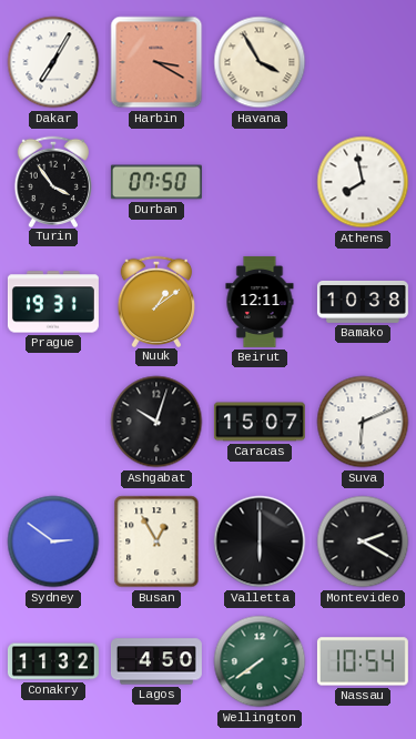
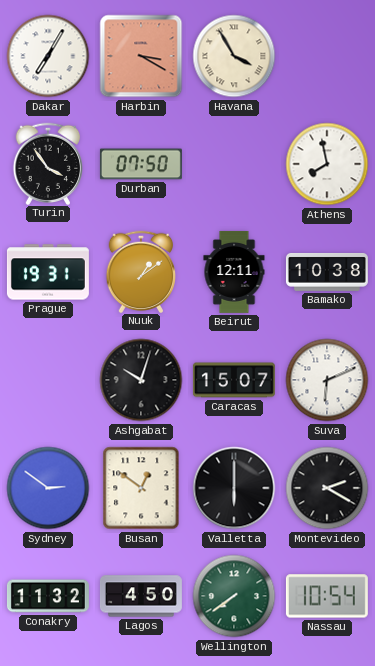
Busan: 12:55 -> 12:51 (141, 488)
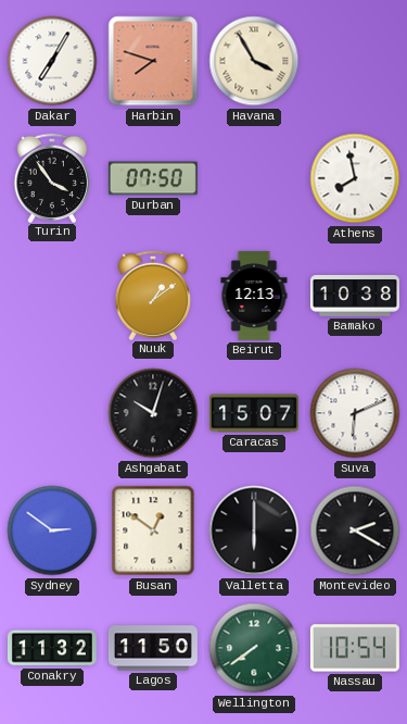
Harbin: 3:20 -> 7:48 (153, 61)
Prague: 19:31 -> none (48, 272)
Beirut: 12:11 -> 12:13 (254, 296)
Lagos: 4:50 -> 11:50 (153, 648)
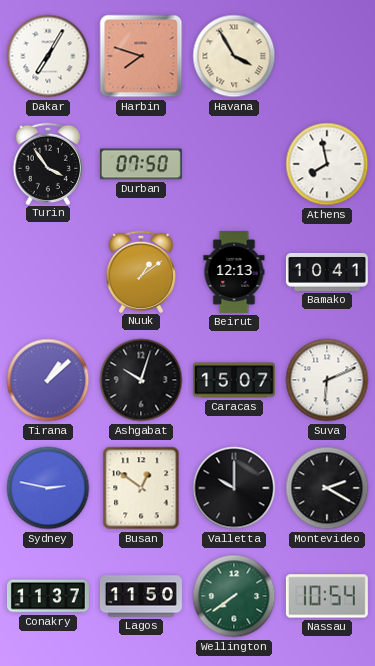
Bamako: 10:38 -> 10:41 (327, 272)
Tirana: none -> 1:08 (48, 380)
Sydney: 2:51 -> 2:47 (48, 488)
Valletta: 6:00 -> 10:00 (234, 488)
Conakry: 11:32 -> 11:37 (48, 596)
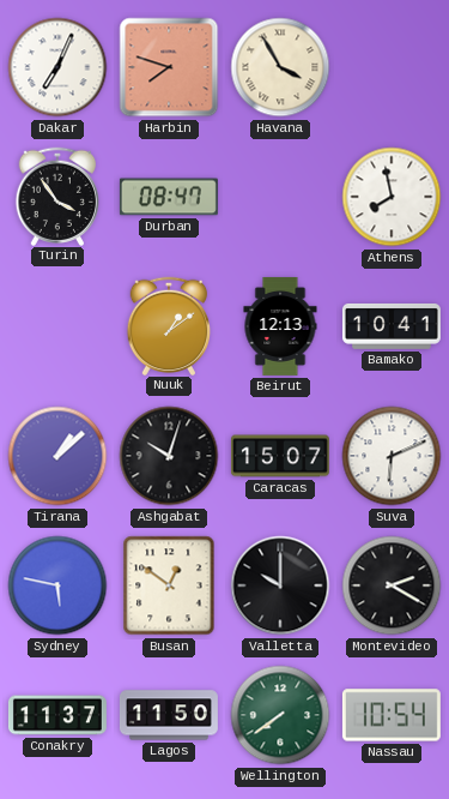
Dakar: 7:05 -> 7:04 (57, 67)
Durban: 07:50 -> 08:47 (169, 197)
Sydney: 2:47 -> 5:47 (57, 585)
